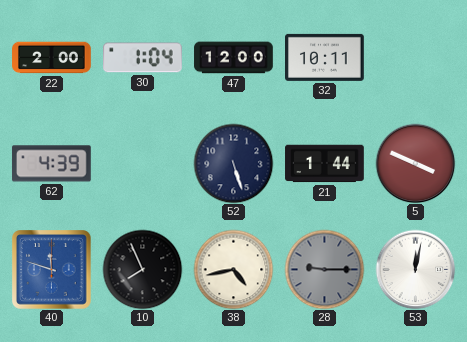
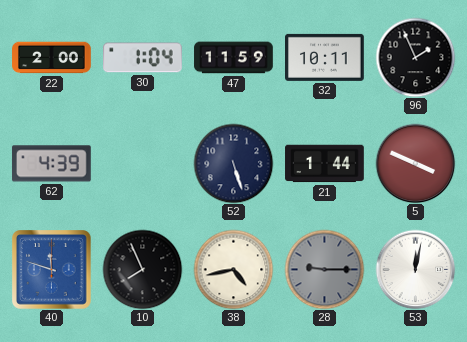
47: 12:00 -> 11:59 (234, 58)
96: none -> 1:56 (415, 57)
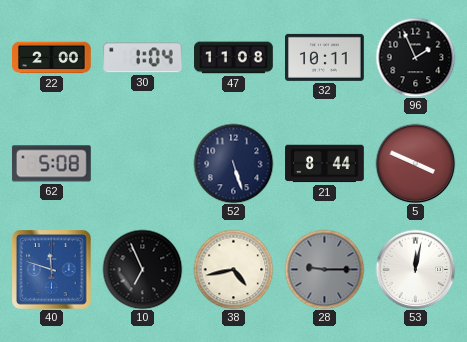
47: 11:59 -> 11:08 (234, 58)
62: 4:39 -> 5:08 (52, 164)
21: 1:44 -> 8:44 (325, 164)
10: 7:56 -> 6:56 (142, 269)
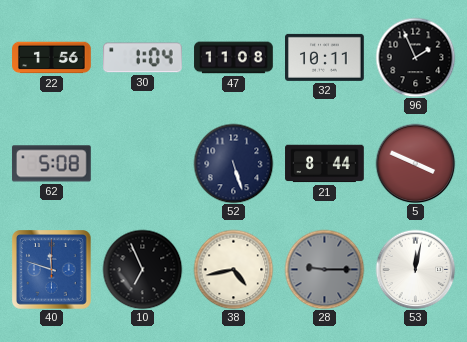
22: 2:00 -> 1:56 (52, 58)
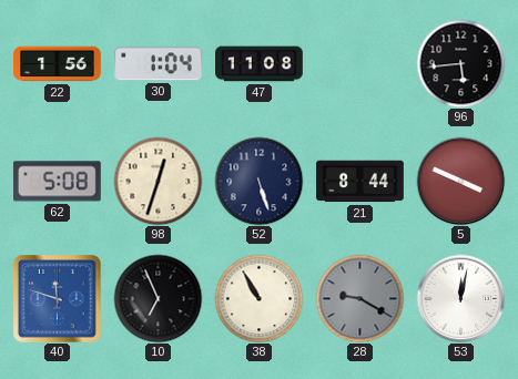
32: 10:11 -> none (325, 57)
96: 1:56 -> 5:44 (460, 63)
98: none -> 12:33 (158, 181)
38: 4:43 -> 10:55 (258, 298)
28: 9:15 -> 9:20 (359, 298)
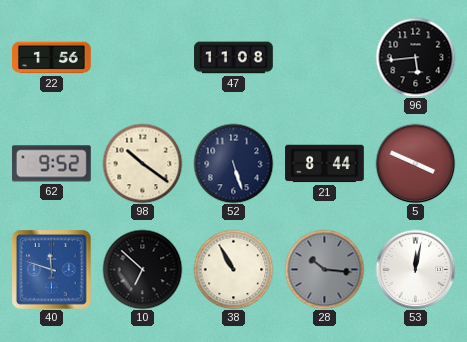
30: 1:04 -> none (159, 64)
62: 5:08 -> 9:52 (52, 164)
98: 12:33 -> 10:21 (142, 163)
10: 6:56 -> 6:52 (142, 269)
28: 9:20 -> 10:16 (324, 269)
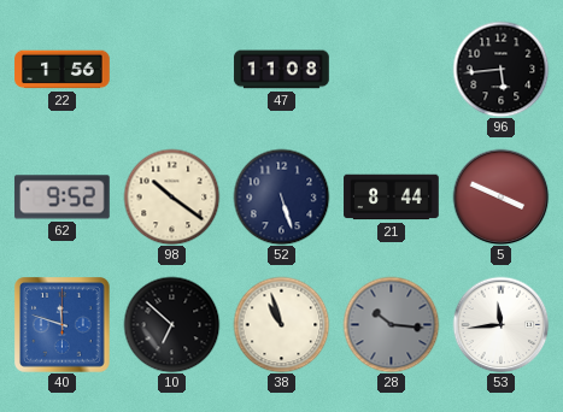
38: 10:55 -> 10:57 (281, 324)
53: 12:02 -> 11:44 (500, 324)
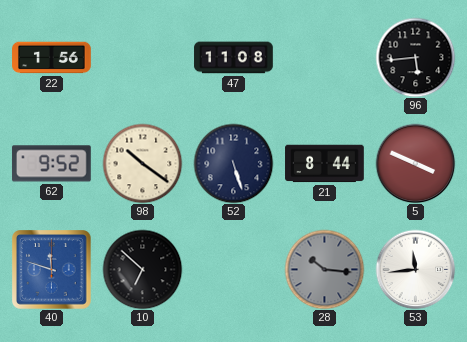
38: 10:57 -> none (281, 324)
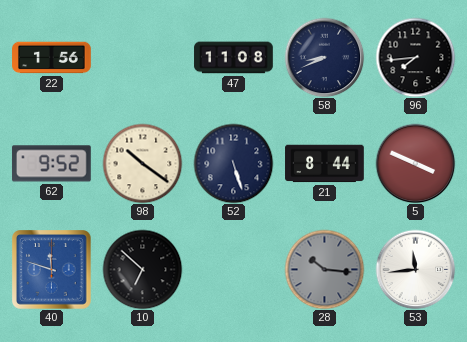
58: none -> 8:41 (324, 57)
96: 5:44 -> 7:44 (415, 57)
